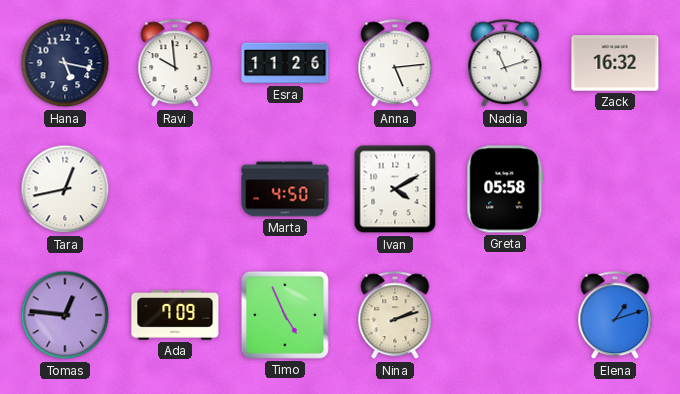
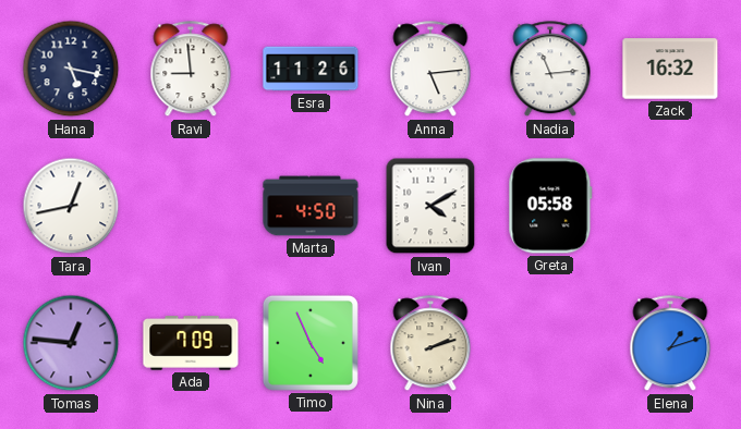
Ravi: 9:59 -> 8:59 (191, 70)
Nadia: 11:12 -> 11:14 (550, 70)
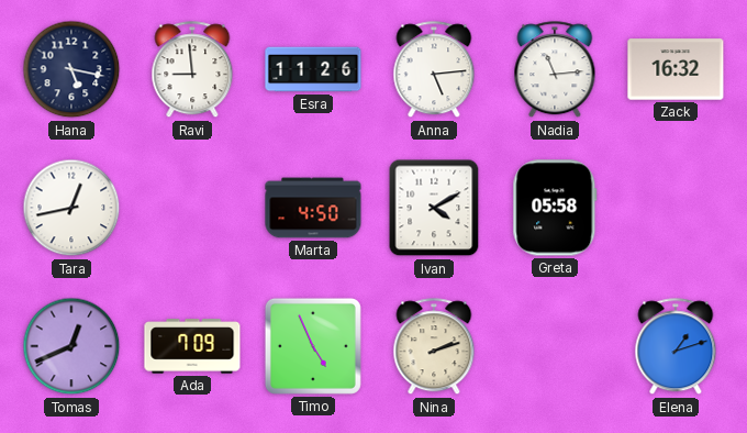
Tomas: 12:46 -> 12:41 (71, 346)
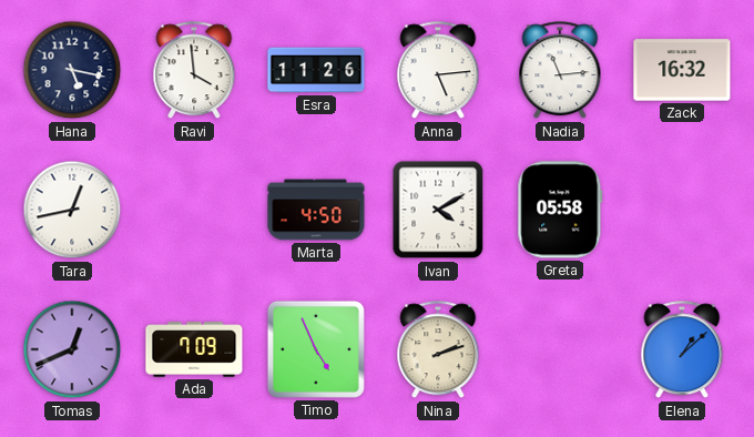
Ravi: 8:59 -> 3:59 (194, 71)
Elena: 1:12 -> 1:08 (682, 350)
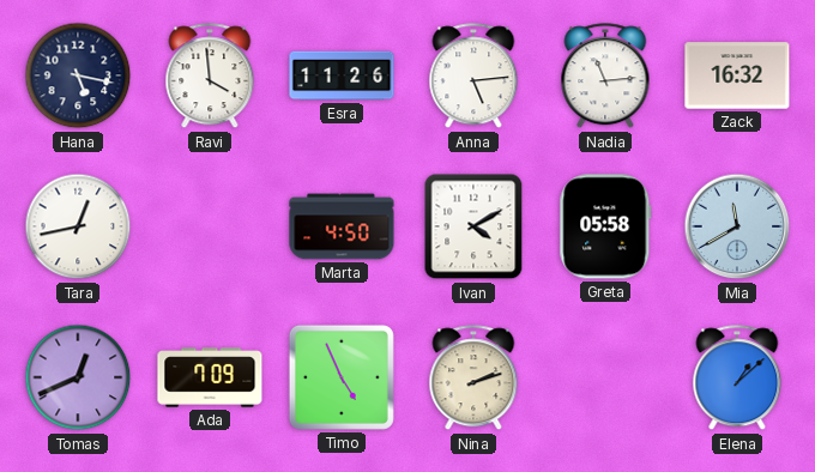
Mia: none -> 11:40 (737, 226)
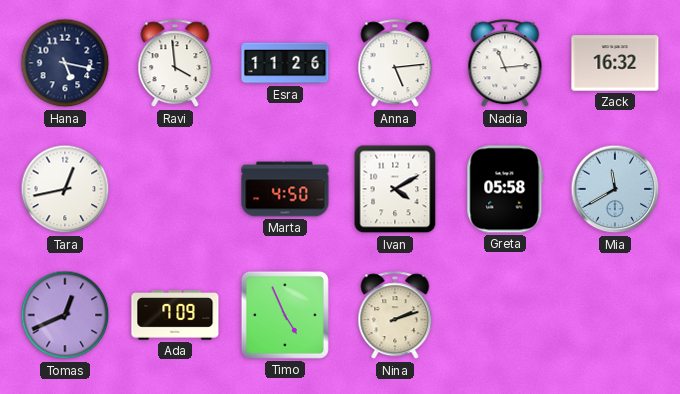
Elena: 1:08 -> none (737, 379)
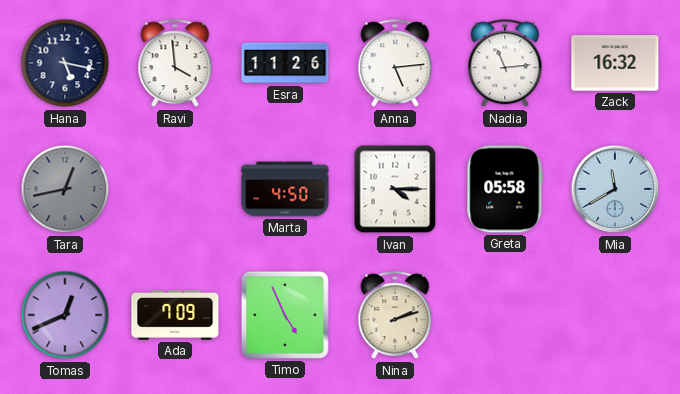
Tara dial: white -> grey (65, 189)
Ivan: 4:10 -> 4:15 (395, 189)
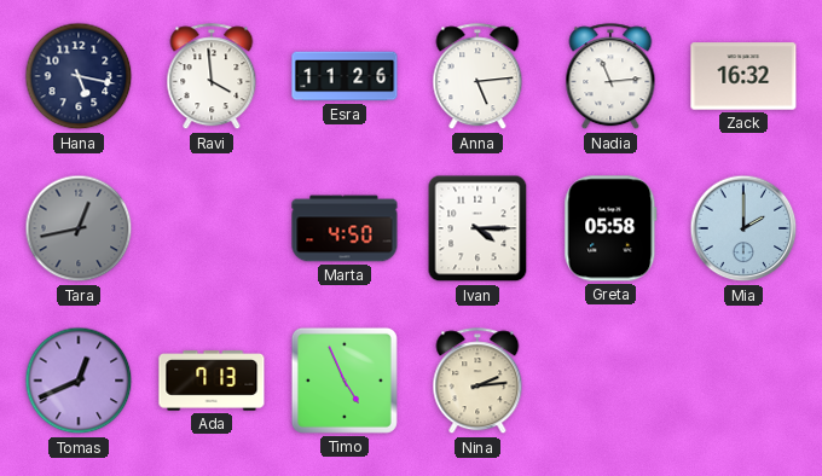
Mia: 11:40 -> 2:00 (743, 228)
Ada: 7:09 -> 7:13 (212, 381)
Nina: 2:12 -> 2:14 (477, 382)
